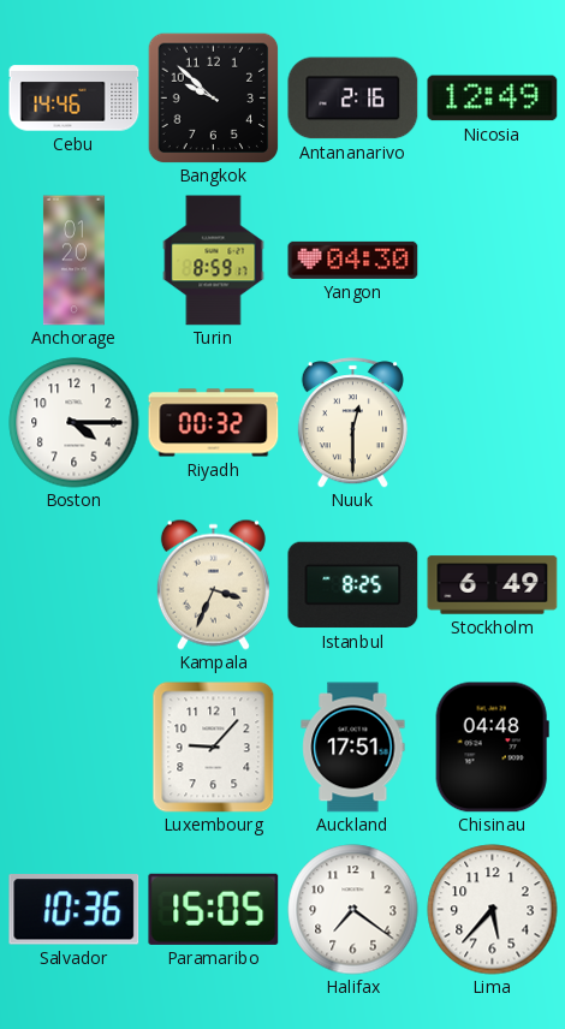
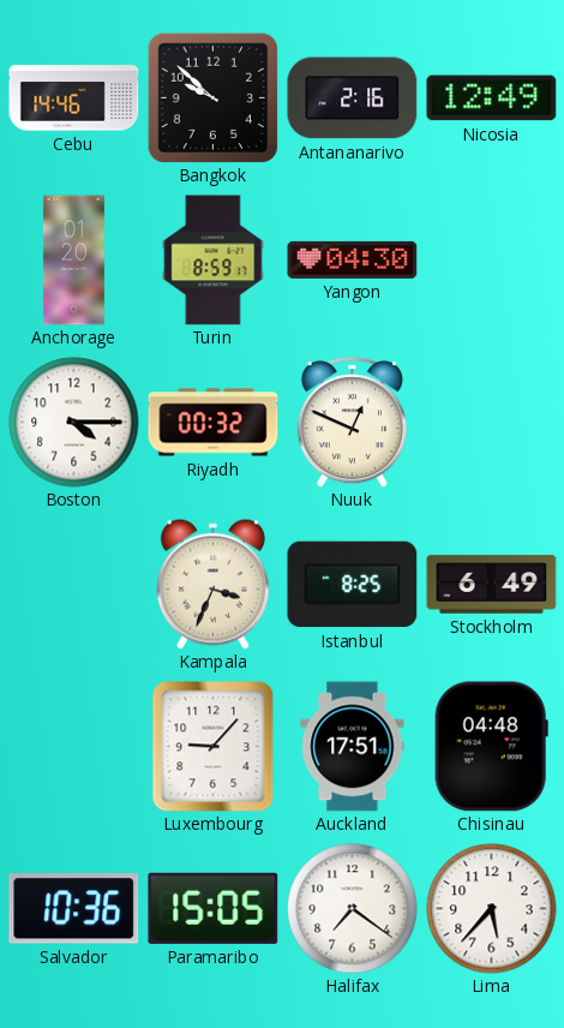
Nuuk: 12:30 -> 12:49 (352, 423)
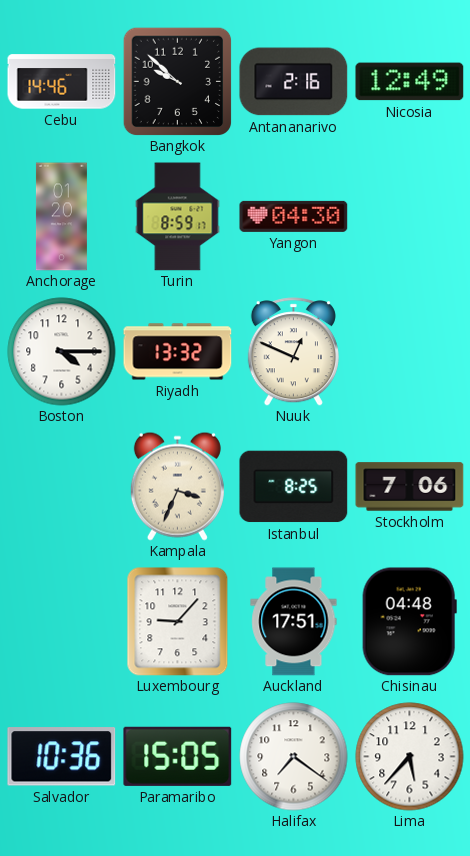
Riyadh: 00:32 -> 13:32 (178, 352)
Stockholm: 6:49 -> 7:06 (410, 487)
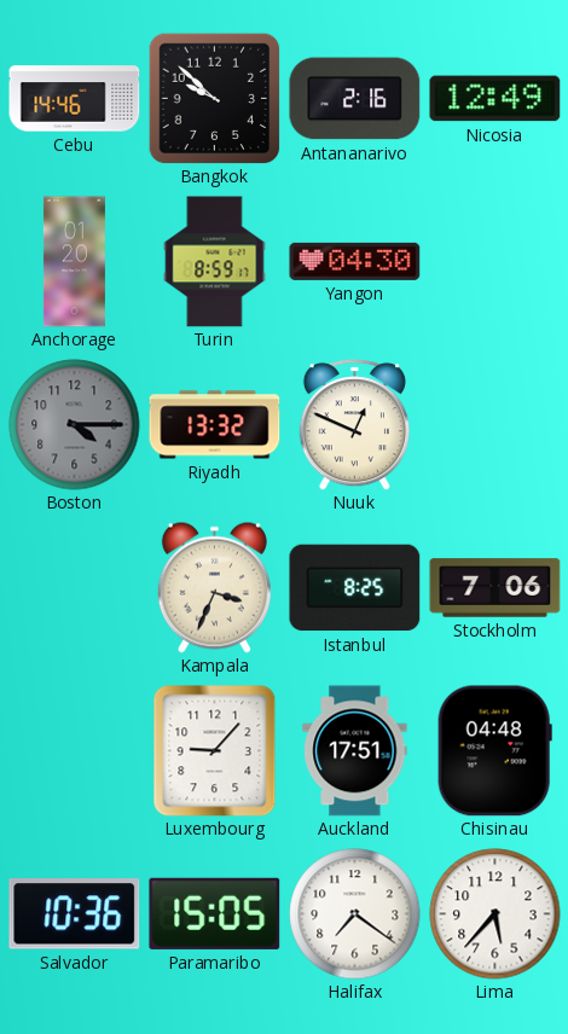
Boston dial: white -> grey (75, 425)
